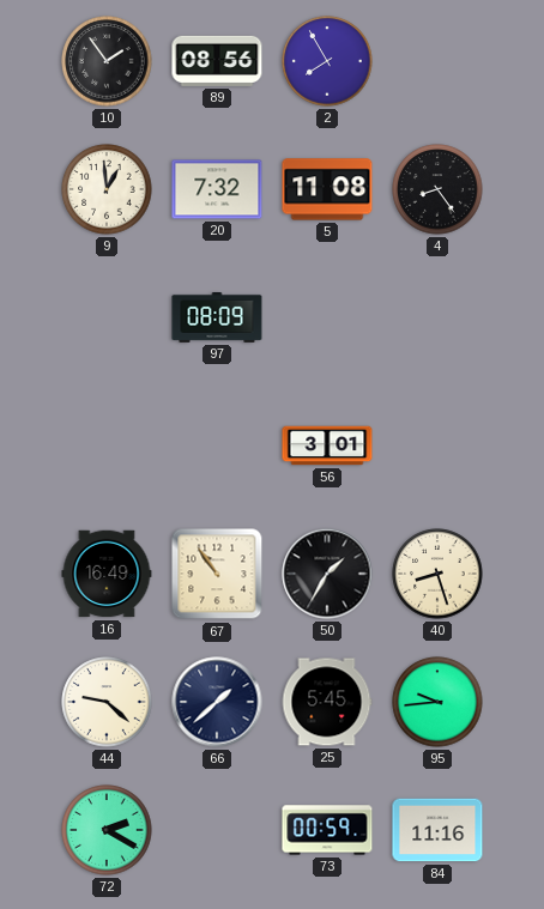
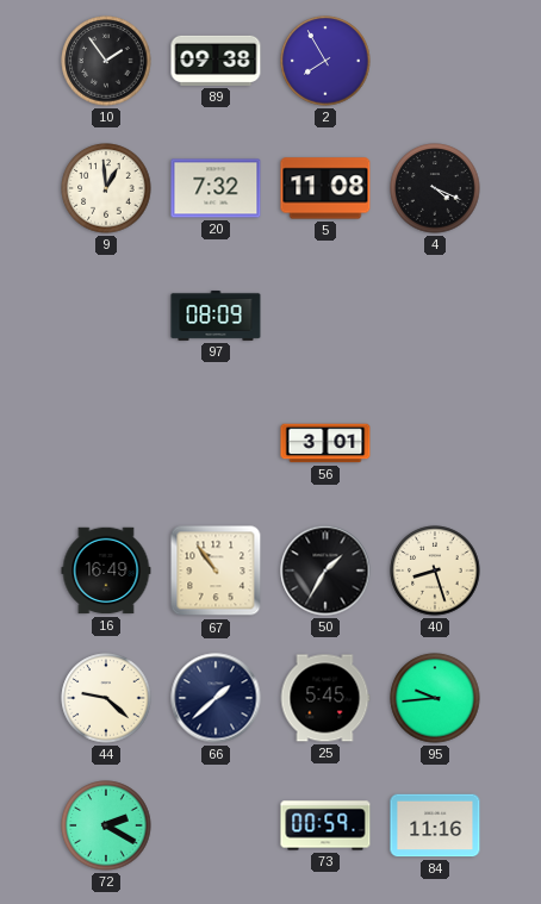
89: 08:56 -> 09:38 (216, 61)
4: 8:24 -> 4:19 (435, 188)
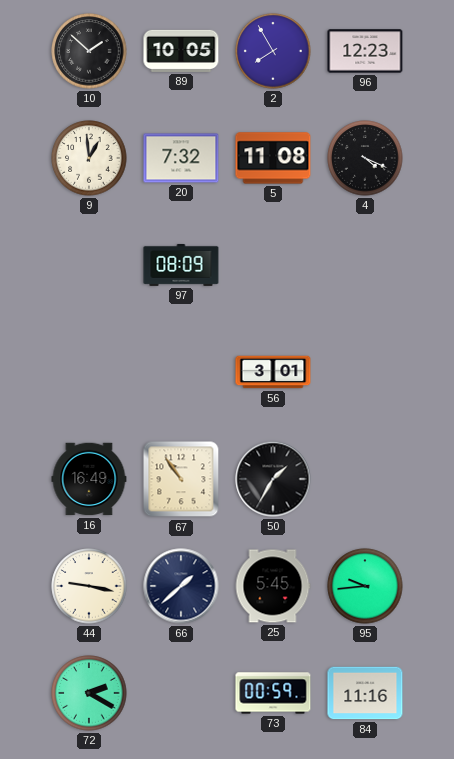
10: 1:54 -> 1:52 (89, 51)
89: 09:38 -> 10:05 (181, 51)
96: none -> 12:23 (365, 51)
40: 8:27 -> none (435, 571)
44: 9:22 -> 9:17 (89, 586)
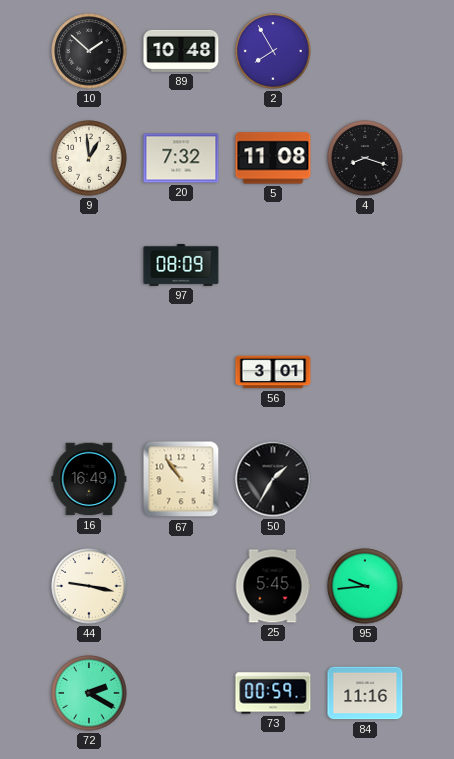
89: 10:05 -> 10:48 (181, 51)
96: 12:23 -> none (365, 51)
4: 4:19 -> 8:18 (365, 158)
66: 1:38 -> none (181, 586)
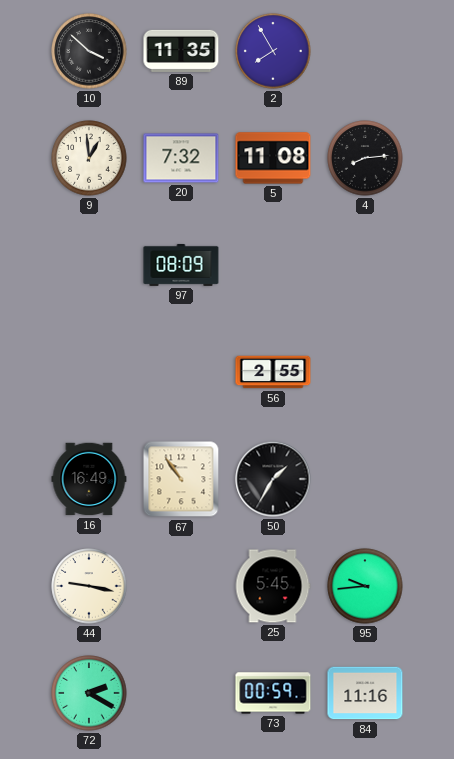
10: 1:52 -> 3:52 (89, 51)
89: 10:48 -> 11:35 (181, 51)
4: 8:18 -> 8:14 (365, 158)
56: 3:01 -> 2:55 (273, 372)
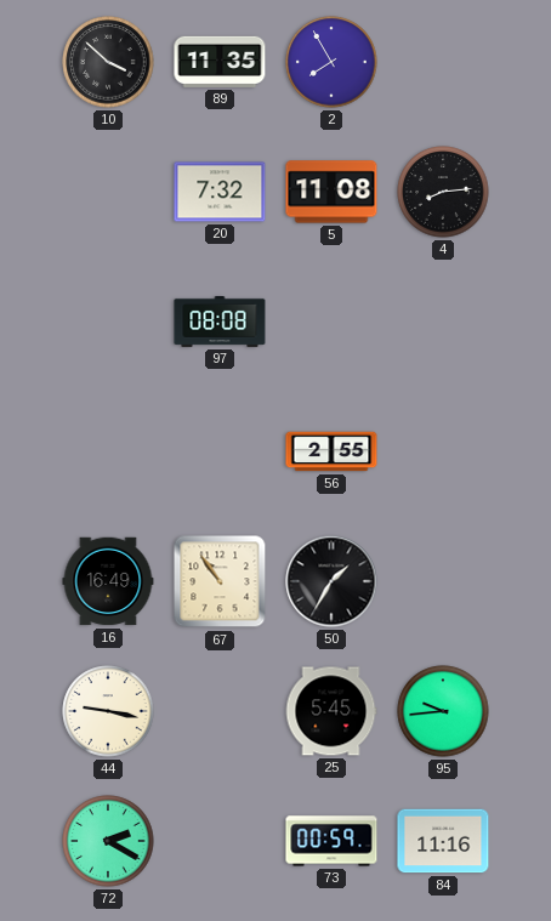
9: 12:59 -> none (89, 158)
97: 08:09 -> 08:08 (220, 322)
